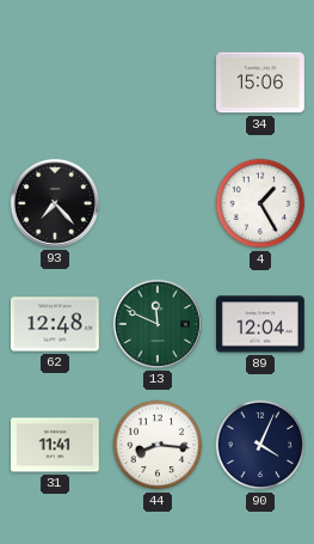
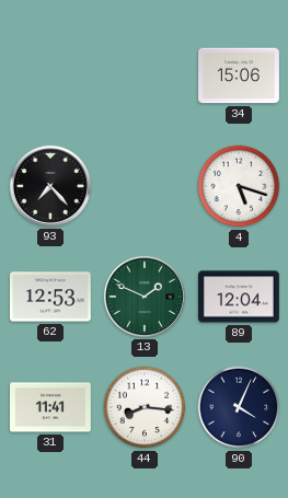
4: 1:25 -> 5:18 (239, 186)
62: 12:48 -> 12:53 (50, 297)
13: 11:49 -> 1:49 (145, 297)
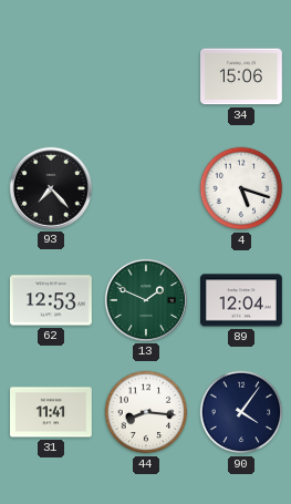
90: 4:04 -> 4:06 (241, 412)
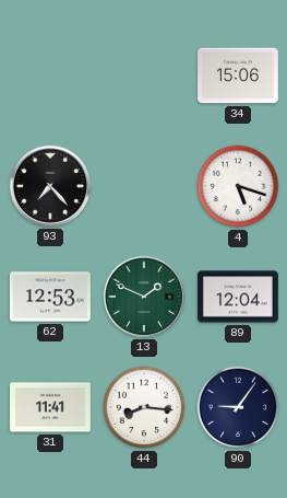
90: 4:06 -> 9:06 (238, 407)
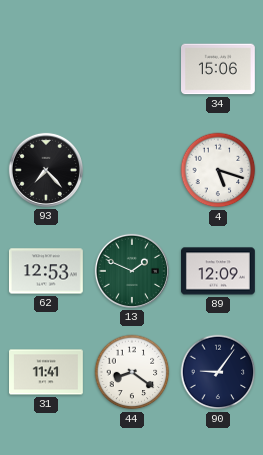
89: 12:04 -> 12:09 (219, 271)
44: 8:16 -> 8:21 (132, 372)
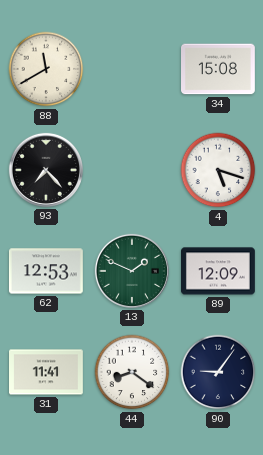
88: none -> 11:40 (46, 69)
34: 15:06 -> 15:08 (219, 69)
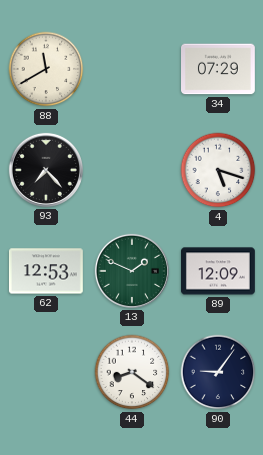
34: 15:08 -> 07:29 (219, 69)
31: 11:41 -> none (47, 372)
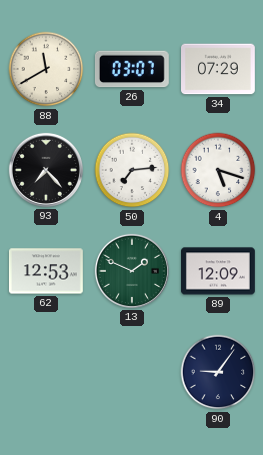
26: none -> 03:07 (132, 69)
50: none -> 7:14 (132, 170)
44: 8:21 -> none (132, 372)
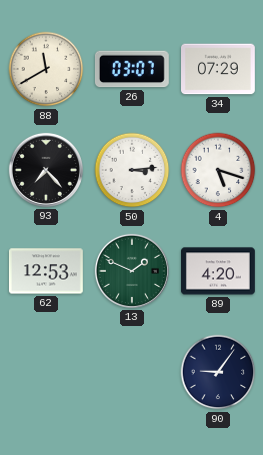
50: 7:14 -> 3:14 (132, 170)
89: 12:09 -> 4:20 (219, 271)
